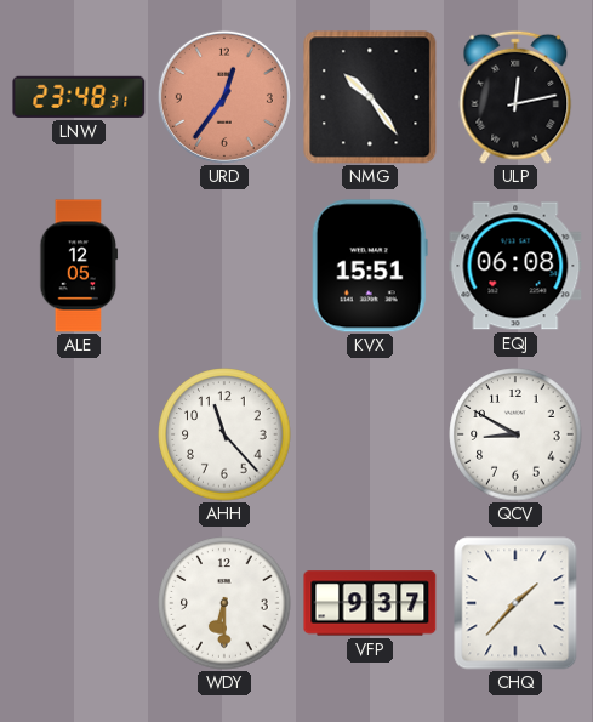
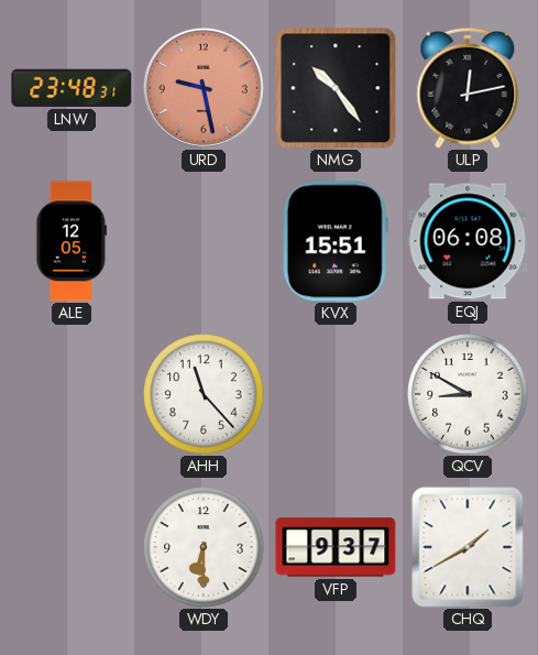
URD: 12:36 -> 9:28 (204, 88)
CHQ: 1:37 -> 1:40 (468, 547)
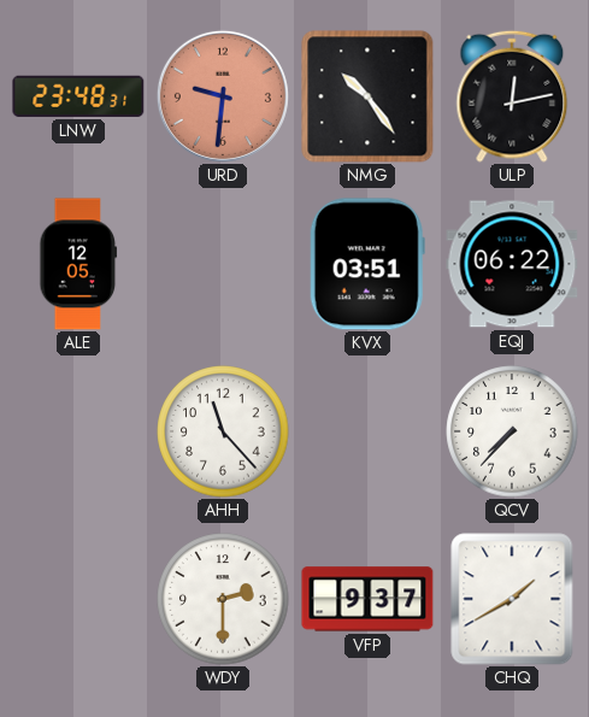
URD: 9:28 -> 9:31 (223, 96)
KVX: 15:51 -> 03:51 (367, 264)
EQJ: 06:08 -> 06:22 (512, 264)
QCV: 8:50 -> 7:37 (512, 431)
WDY: 6:30 -> 2:30 (223, 599)
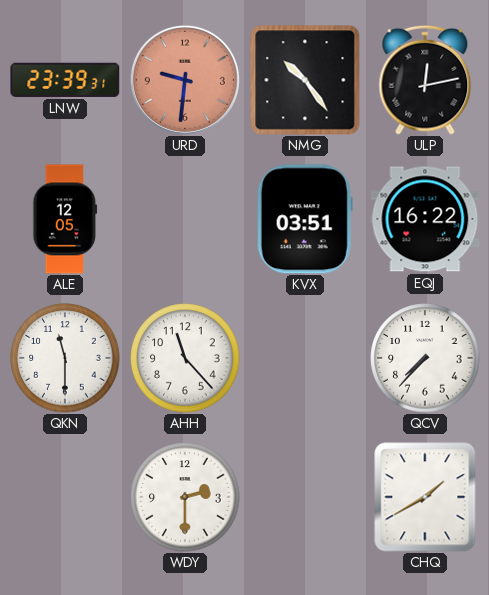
LNW: 23:48 -> 23:39 (65, 80)
EQJ: 06:22 -> 16:22 (425, 219)
QKN: none -> 11:30 (65, 358)
VFP: 9:37 -> none (367, 599)
